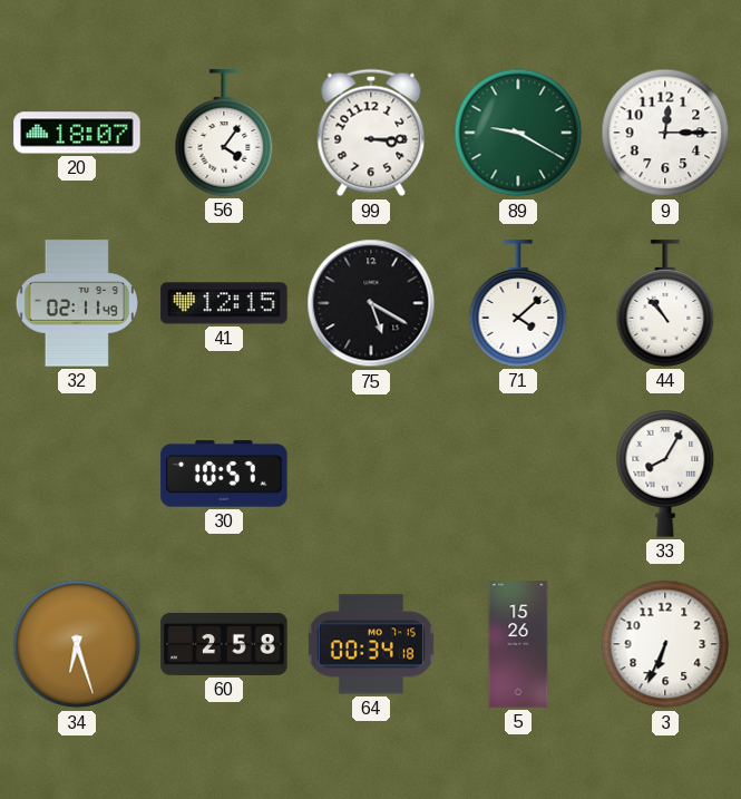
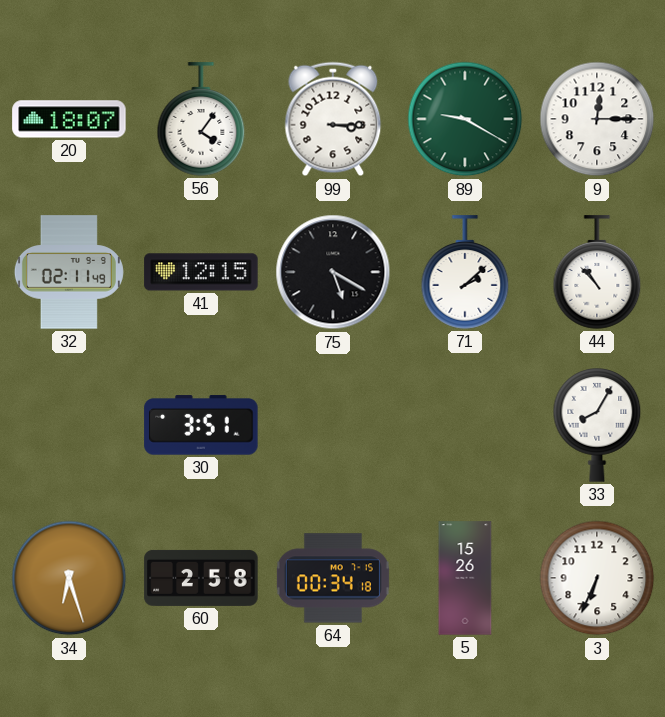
71: 4:08 -> 2:08 (465, 272)
30: 10:57 -> 3:51 (201, 425)
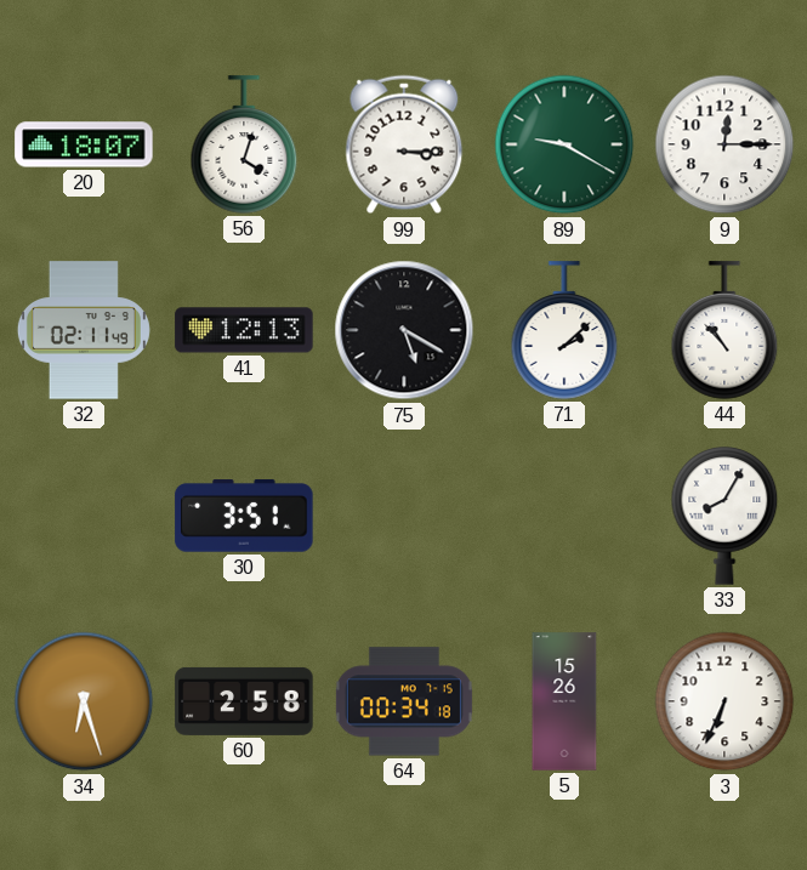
56: 4:06 -> 4:03 (244, 144)
41: 12:15 -> 12:13 (244, 330)
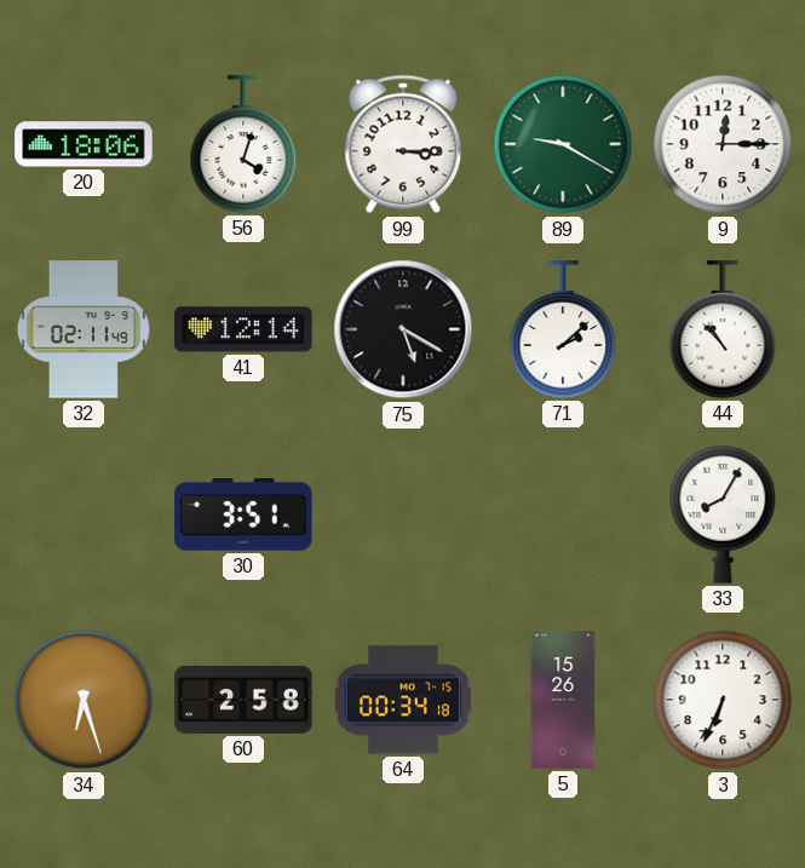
20: 18:07 -> 18:06 (84, 144)
41: 12:13 -> 12:14 (243, 329)
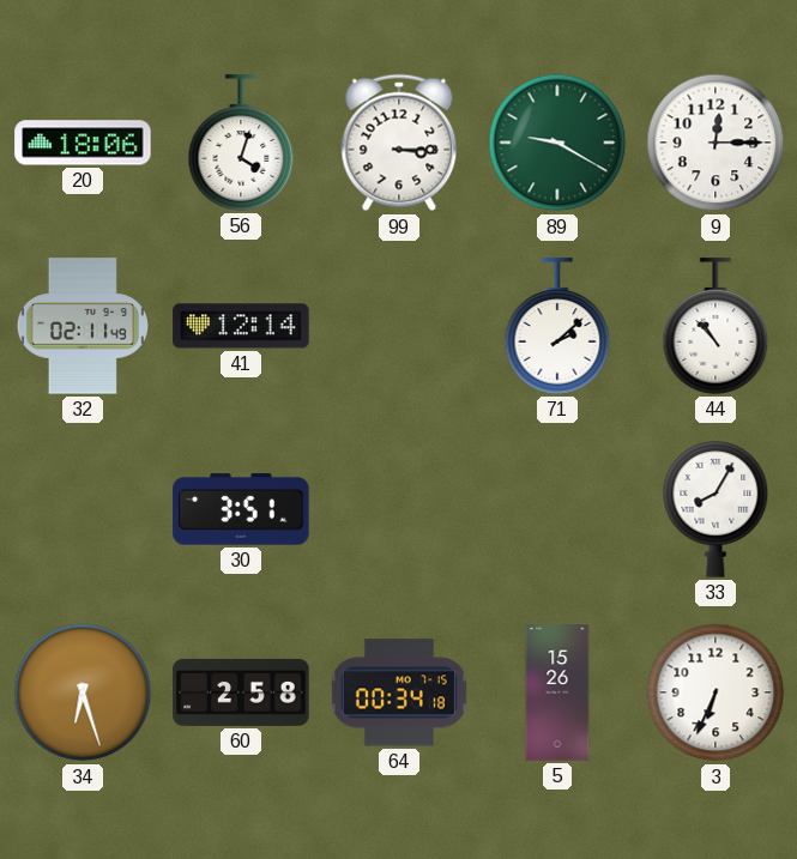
75: 5:20 -> none (403, 329)
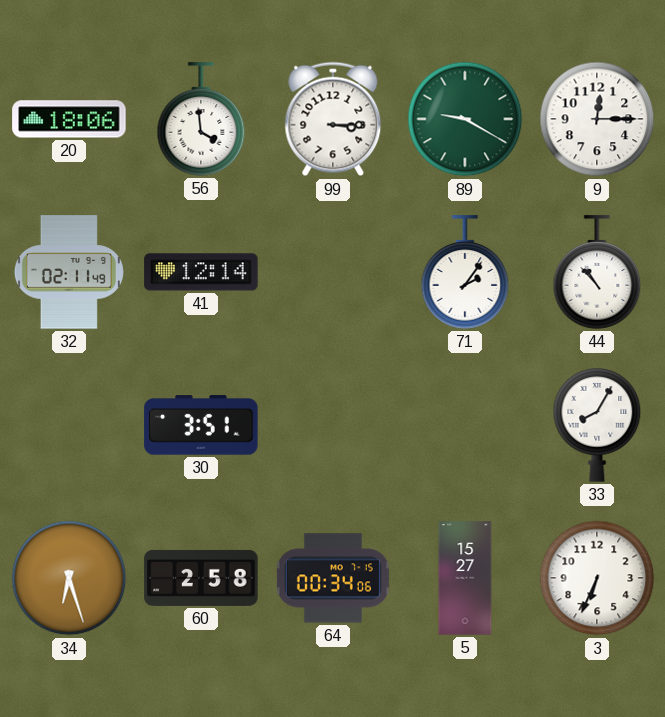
56: 4:03 -> 3:59 (201, 119)
71: 2:08 -> 2:06 (465, 272)
64: 00:34:18 -> 00:34:06 (333, 578)
5: 15:26 -> 15:27 (465, 578)
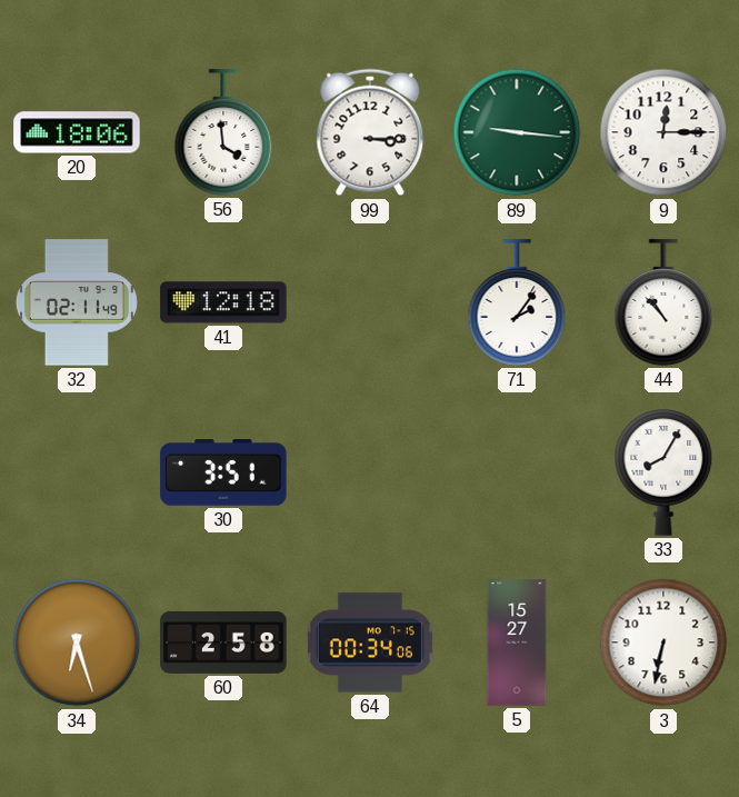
89: 9:20 -> 9:16 (517, 132)
41: 12:14 -> 12:18 (223, 302)
3: 6:34 -> 6:32 (663, 642)
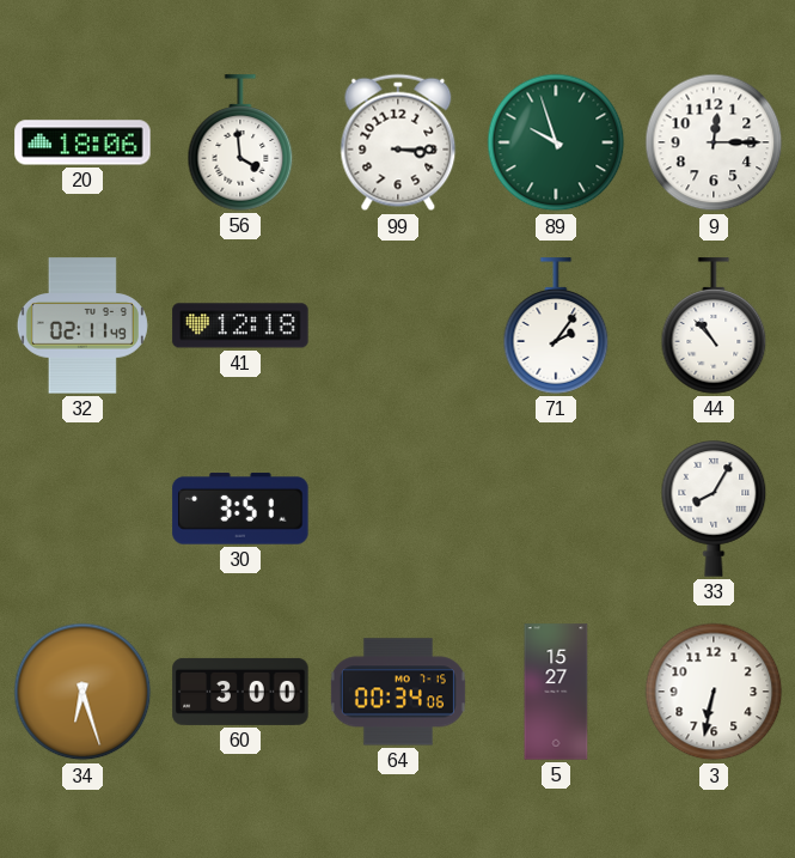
89: 9:16 -> 9:57 (556, 142)
60: 2:58 -> 3:00 (240, 692)
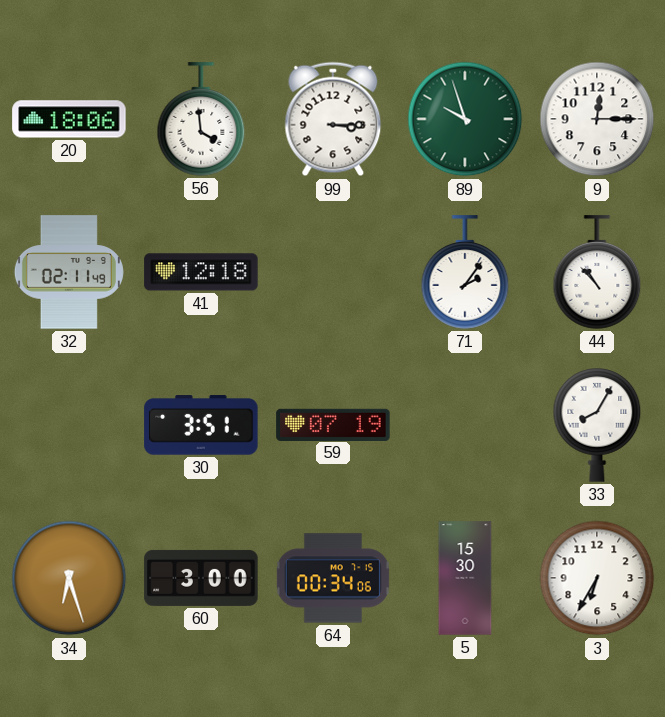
59: none -> 07:19 (333, 424)
5: 15:27 -> 15:30 (465, 578)
3: 6:32 -> 6:35 (597, 578)
